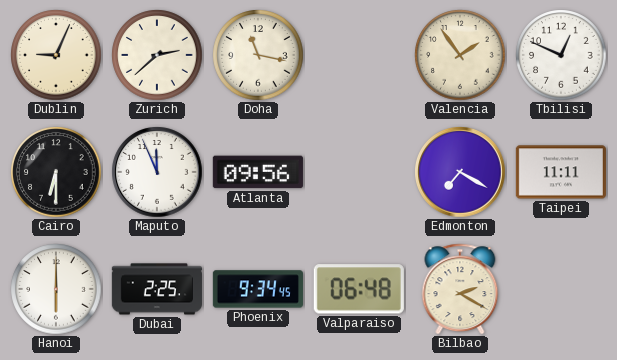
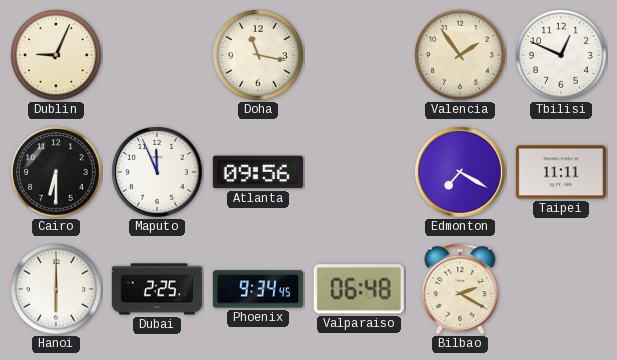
Zurich: 2:38 -> none (157, 55)
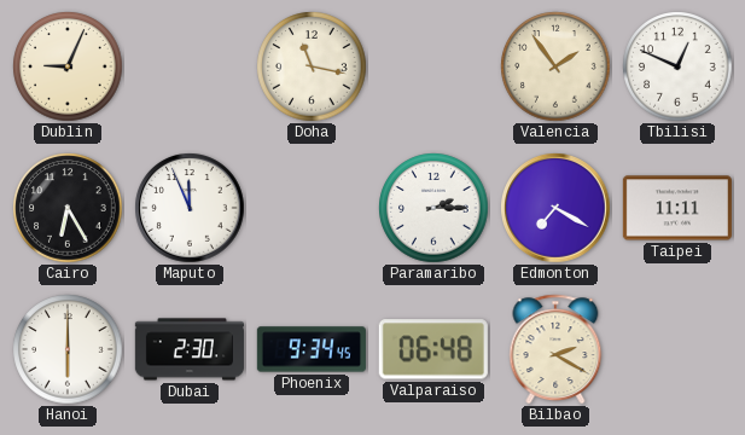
Cairo: 6:30 -> 6:25 (68, 208)
Atlanta: 09:56 -> none (258, 172)
Paramaribo: none -> 2:15 (433, 208)
Dubai: 2:25 -> 2:30 (190, 349)
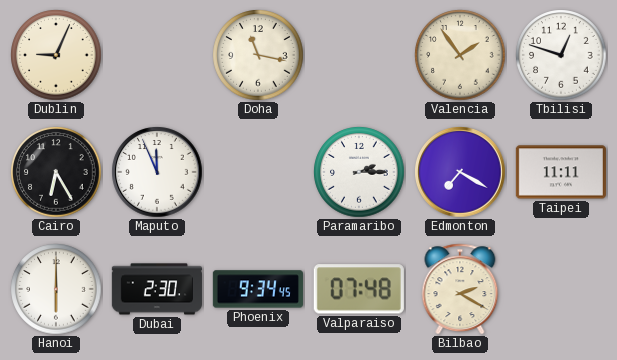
Tbilisi: 12:49 -> 12:48 (561, 55)
Valparaiso: 06:48 -> 07:48 (359, 289)
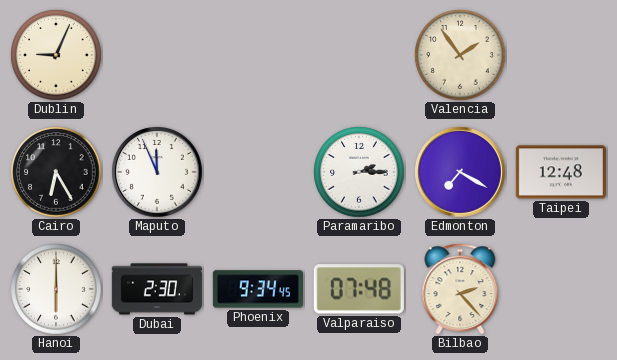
Doha: 11:17 -> none (258, 55)
Tbilisi: 12:48 -> none (561, 55)
Taipei: 11:11 -> 12:48 (561, 172)
Bilbao: 2:20 -> 2:23 (460, 289)
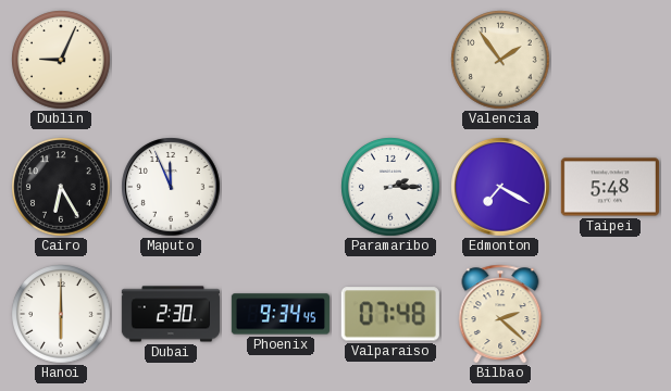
Taipei: 12:48 -> 5:48 (610, 187)
Bilbao: 2:23 -> 2:22 (500, 314)
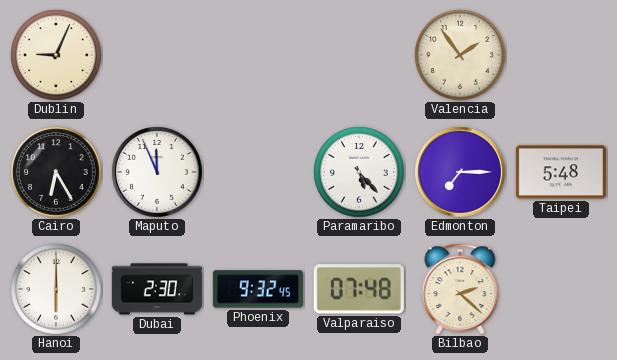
Paramaribo: 2:15 -> 5:23 (359, 172)
Edmonton: 7:20 -> 7:15 (460, 172)
Phoenix: 9:34 -> 9:32 (258, 289)
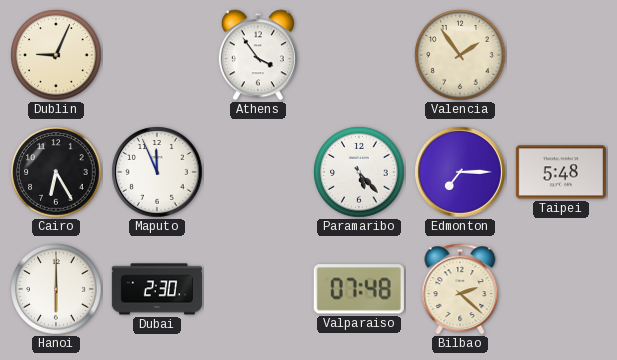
Athens: none -> 3:54 (258, 55)
Phoenix: 9:32 -> none (258, 289)
